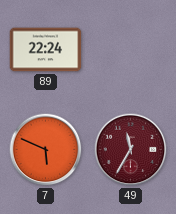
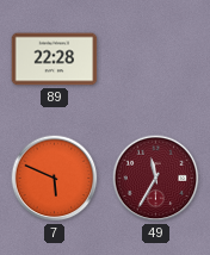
89: 22:24 -> 22:28 (55, 60)
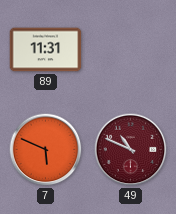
89: 22:28 -> 11:31 (46, 50)
49: 11:35 -> 10:49 (131, 150)
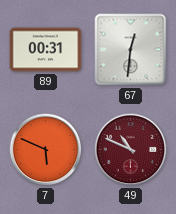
89: 11:31 -> 00:31 (46, 50)
67: none -> 12:31 (131, 50)
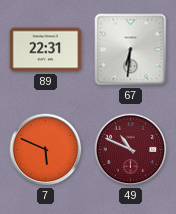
89: 00:31 -> 22:31 (46, 50)
67: 12:31 -> 6:31 (131, 50)
